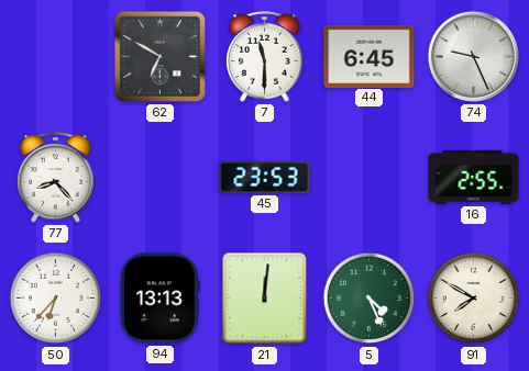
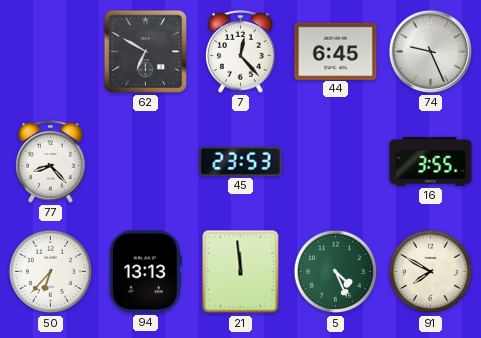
7: 11:30 -> 12:23 (241, 52)
16: 2:55 -> 3:55 (431, 161)
21: 12:01 -> 11:59 (241, 272)
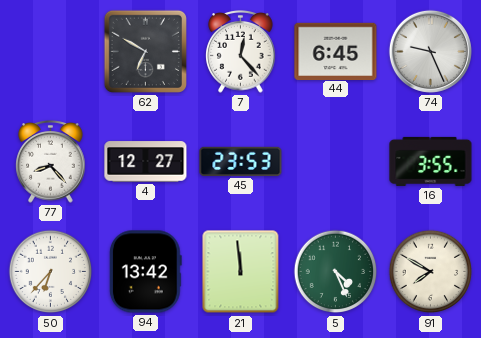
4: none -> 12:27 (146, 162)
94: 13:13 -> 13:42 (145, 272)
